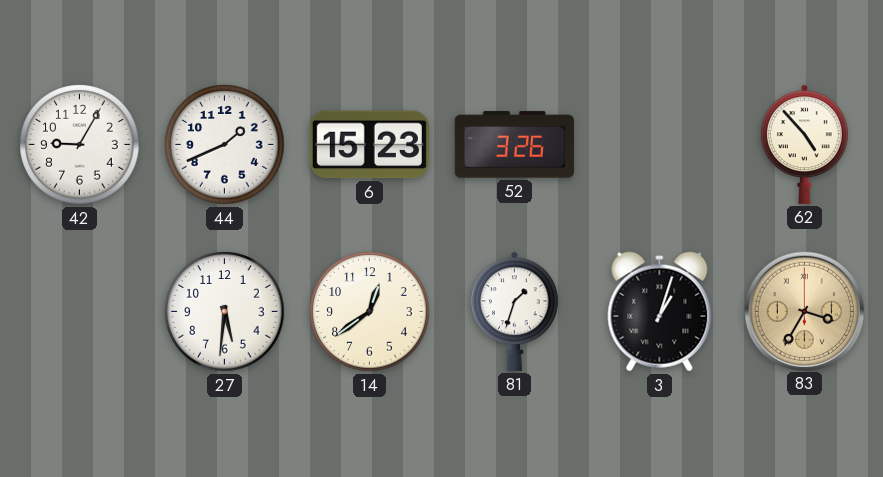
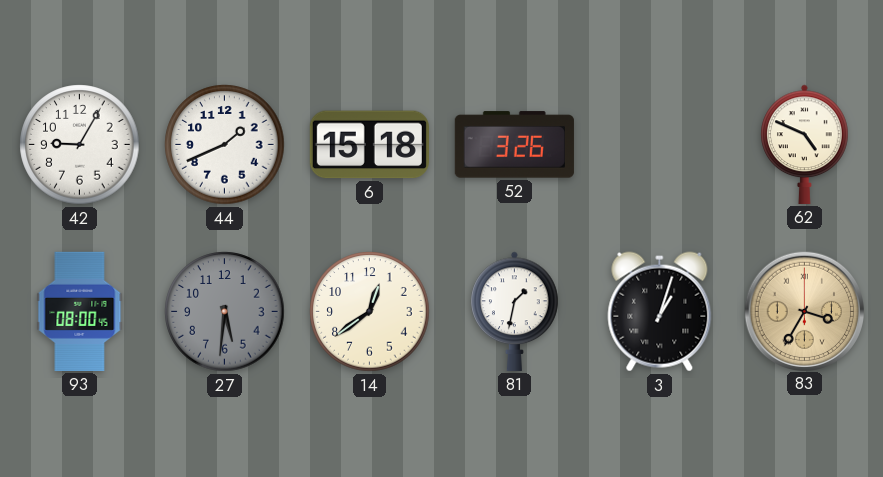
6: 15:23 -> 15:18 (369, 145)
62: 4:53 -> 4:49 (805, 144)
93: none -> 08:00 (80, 311)
27 dial: white -> grey (225, 312)
81: 1:33 -> 1:32 (515, 311)
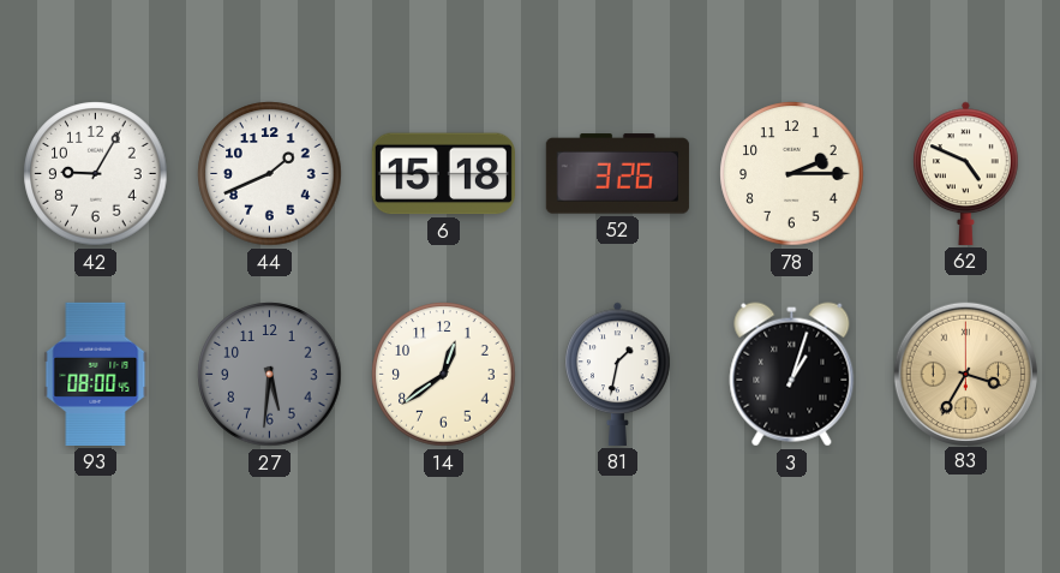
78: none -> 2:15 (792, 174)
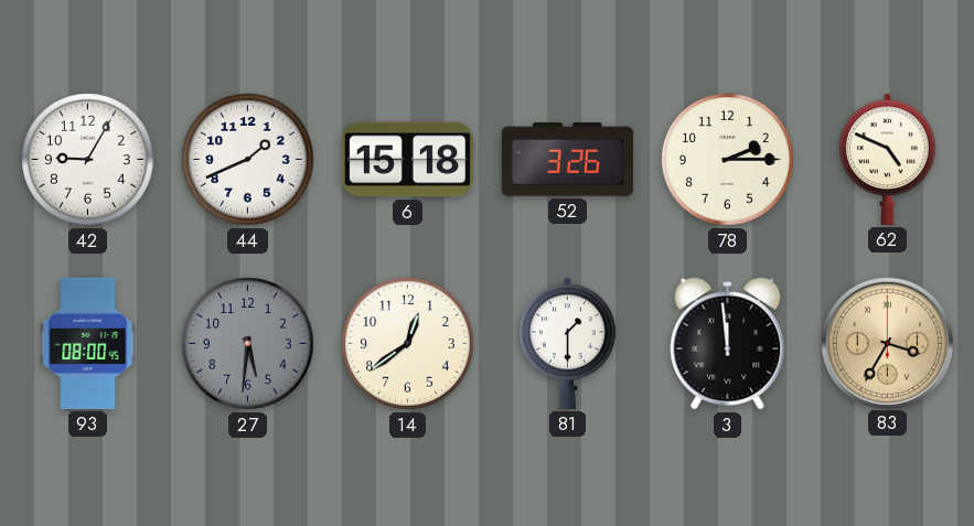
81: 1:32 -> 1:30 (568, 343)
3: 1:03 -> 11:59 (728, 344)
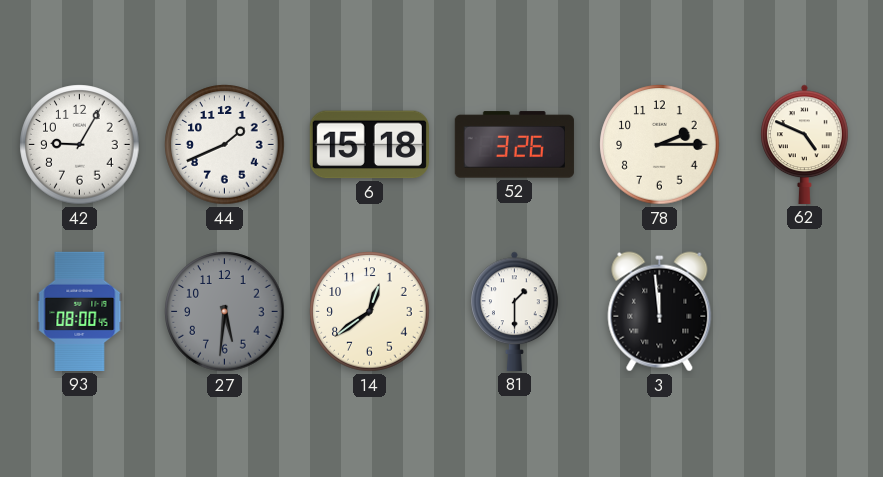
83: 3:35 -> none (887, 343)
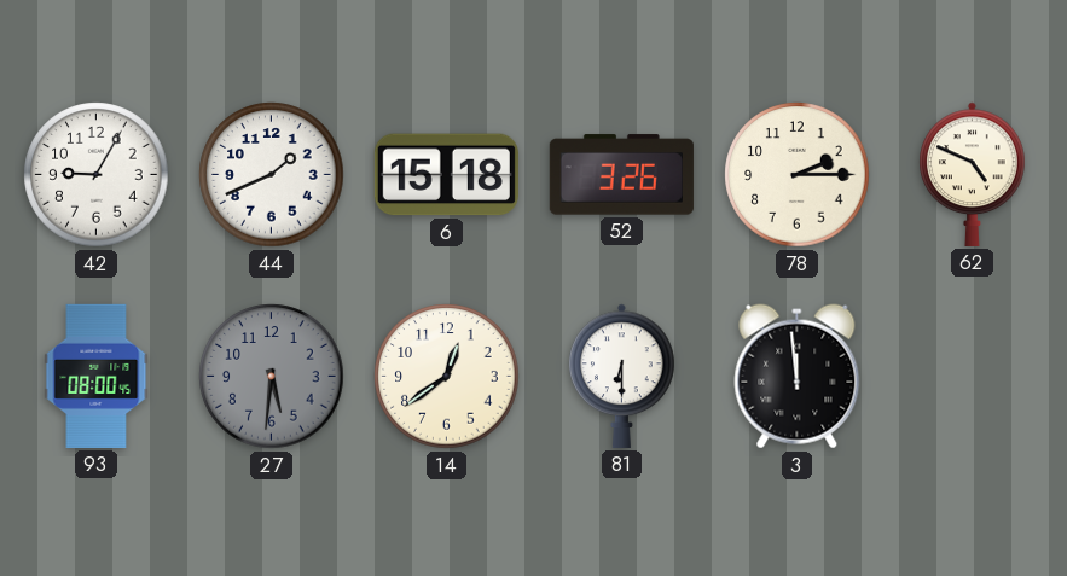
81: 1:30 -> 6:30 (622, 376)
